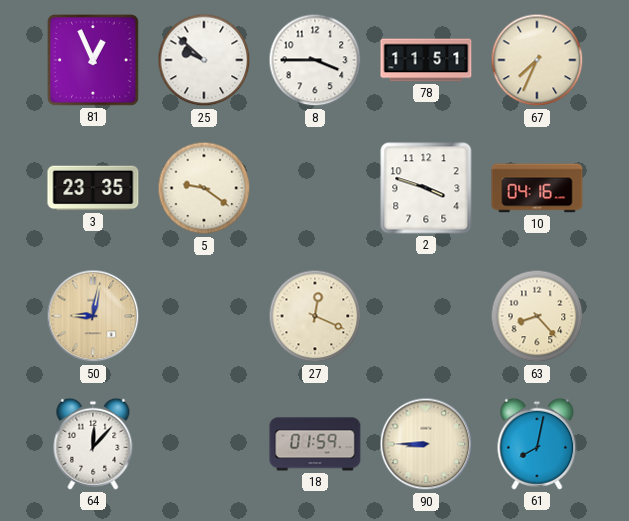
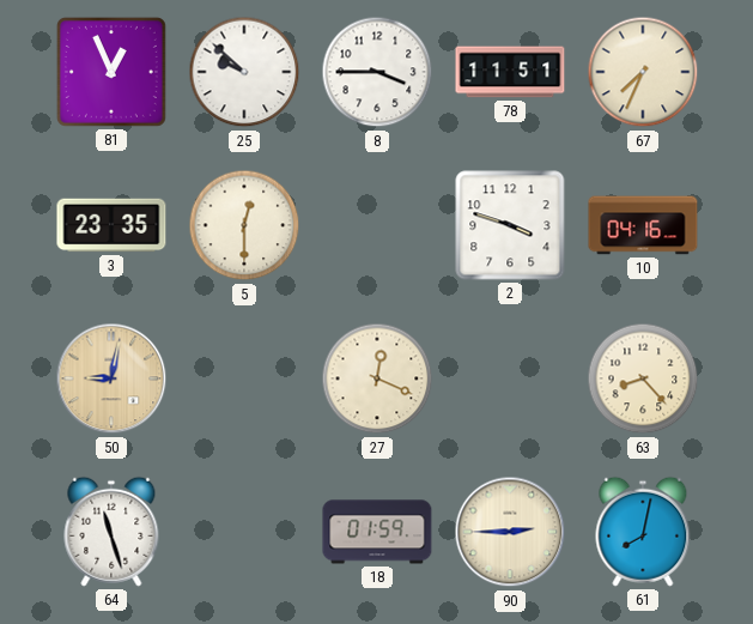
5: 9:21 -> 12:30 (244, 225)
64: 12:07 -> 11:27 (111, 532)
90: 8:45 -> 2:45 (510, 532)
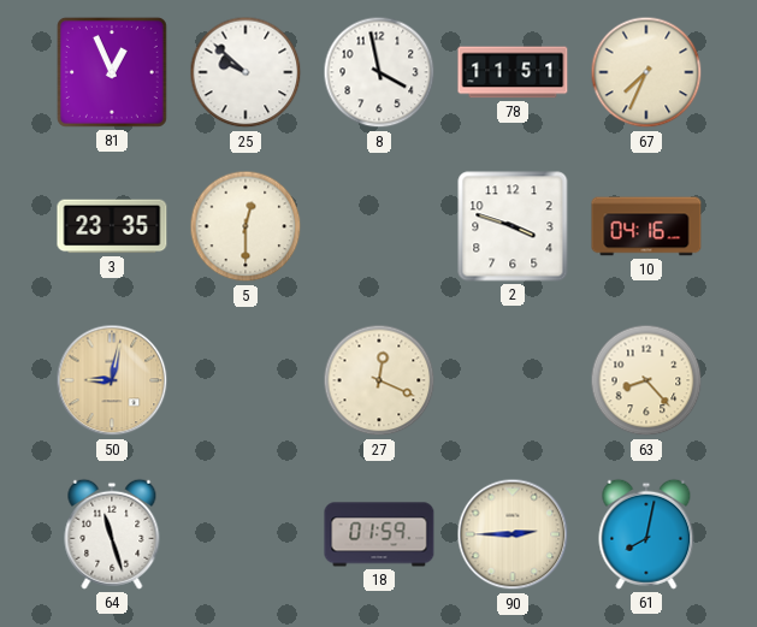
8: 3:45 -> 3:58 (379, 72)
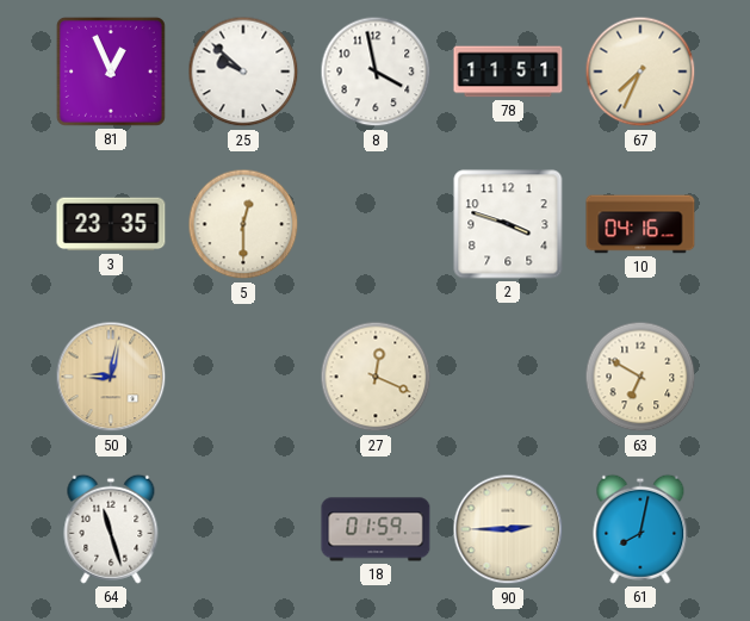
63: 8:23 -> 6:50 (640, 377)
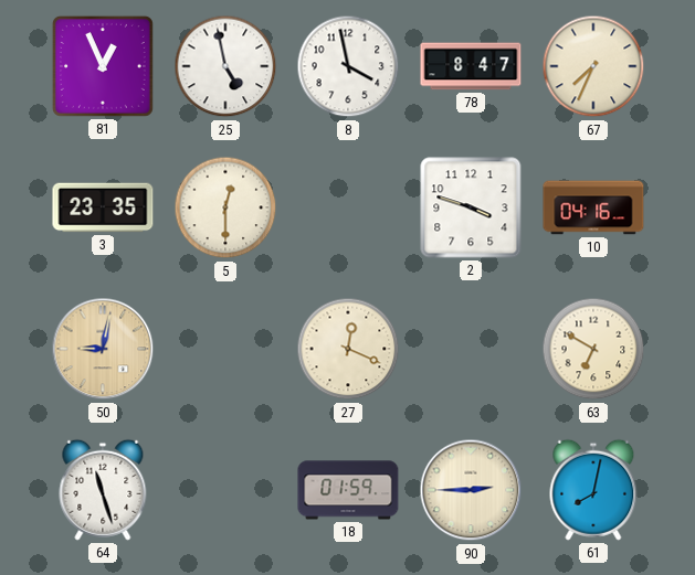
25: 9:52 -> 4:58 (225, 66)
78: 11:51 -> 8:47 (471, 66)
